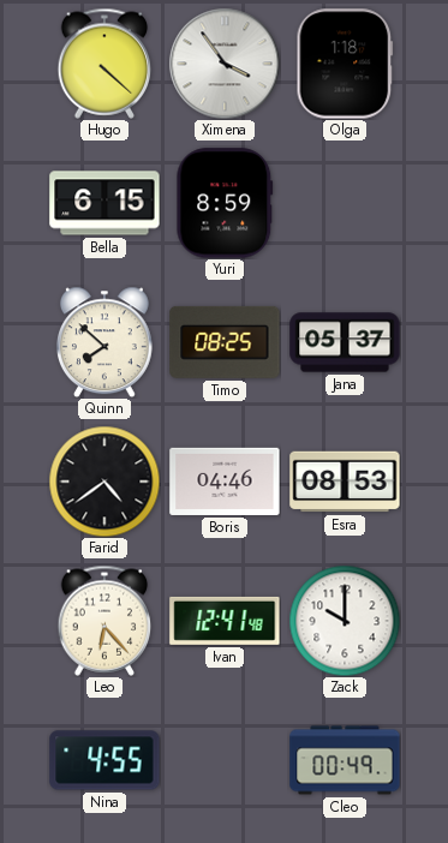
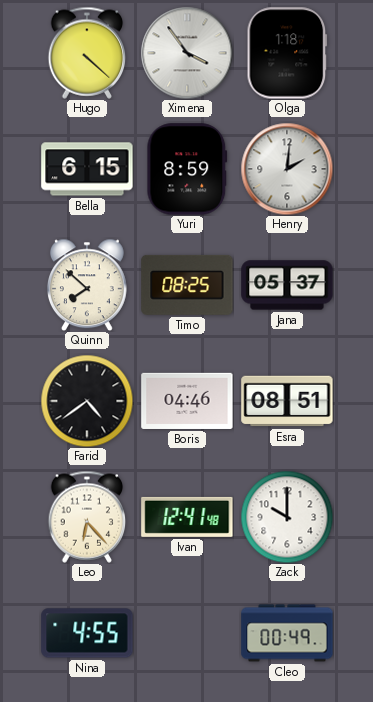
Henry: none -> 2:01 (287, 169)
Esra: 08:53 -> 08:51 (287, 401)
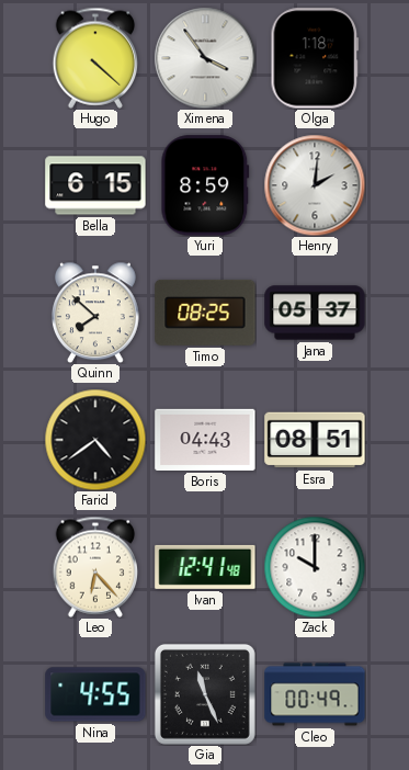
Boris: 04:46 -> 04:43 (205, 440)
Gia: none -> 11:26 (205, 694)
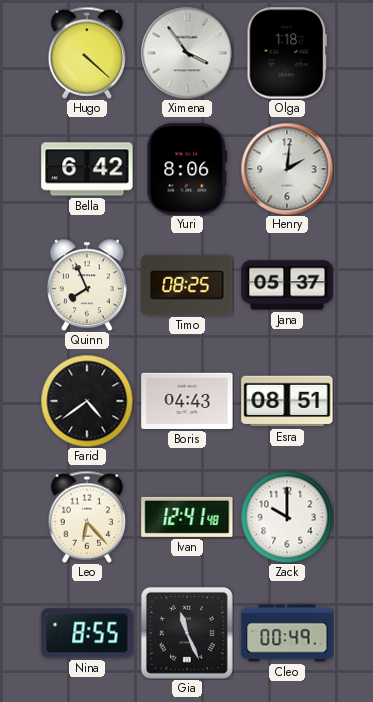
Bella: 6:15 -> 6:42 (87, 169)
Yuri: 8:59 -> 8:06 (187, 169)
Quinn: 7:52 -> 7:56 (87, 285)
Nina: 4:55 -> 8:55 (87, 633)
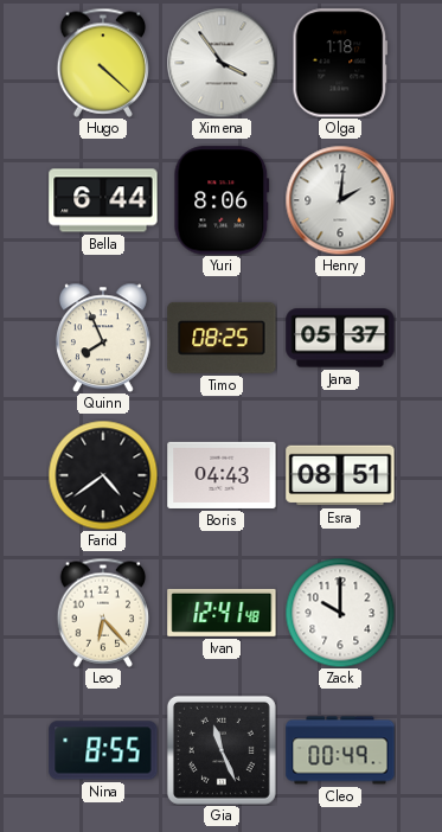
Bella: 6:42 -> 6:44 (103, 200)
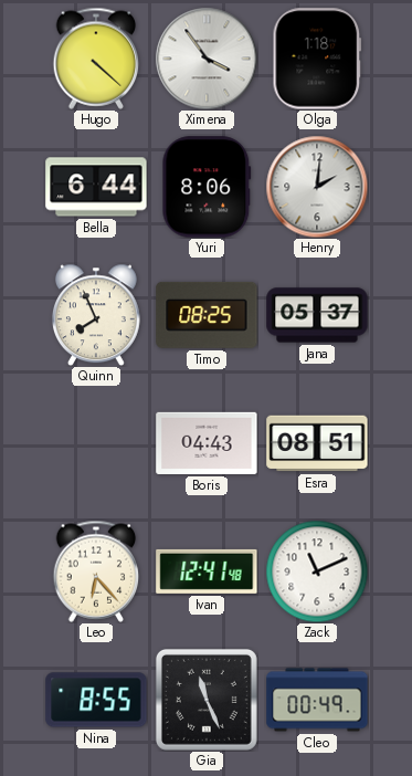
Farid: 4:39 -> none (103, 475)
Zack: 10:00 -> 11:11 (317, 571)
